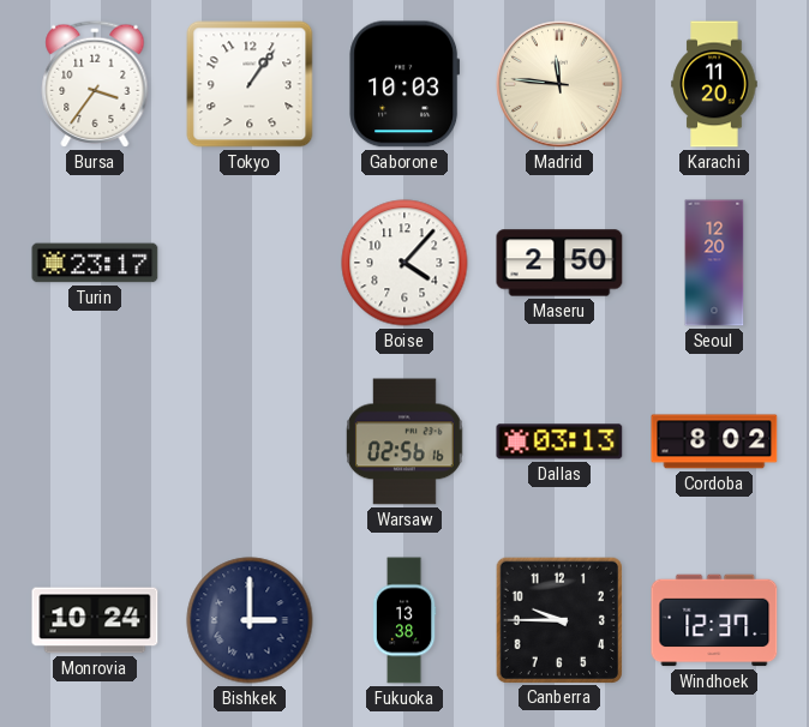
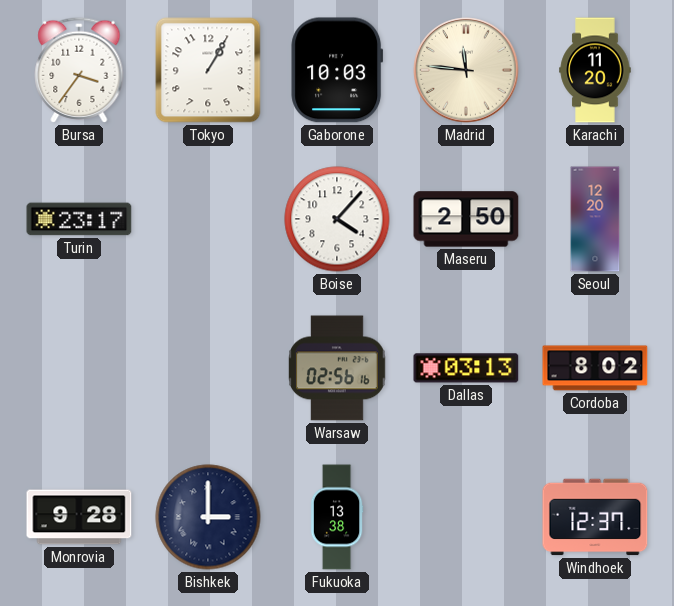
Tokyo: 1:06 -> 1:05 (208, 70)
Monrovia: 10:24 -> 9:28 (79, 517)
Canberra: 9:45 -> none (558, 619)
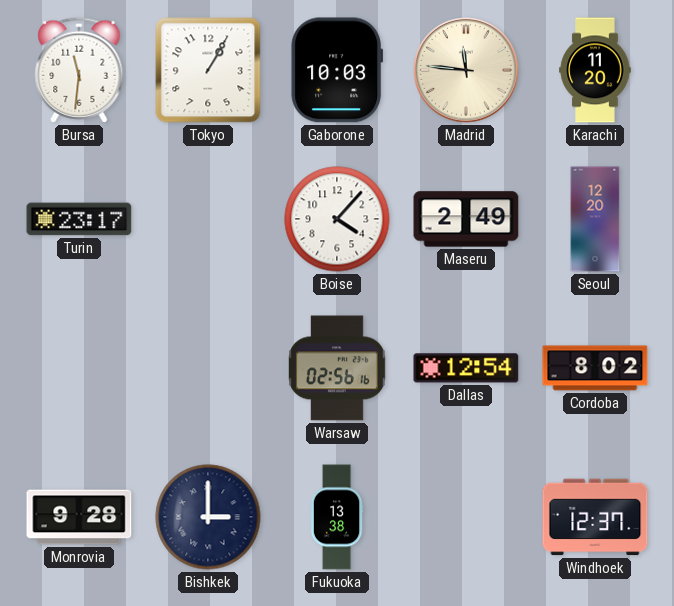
Bursa: 3:36 -> 11:31 (79, 70)
Maseru: 2:50 -> 2:49 (466, 219)
Dallas: 03:13 -> 12:54 (466, 368)
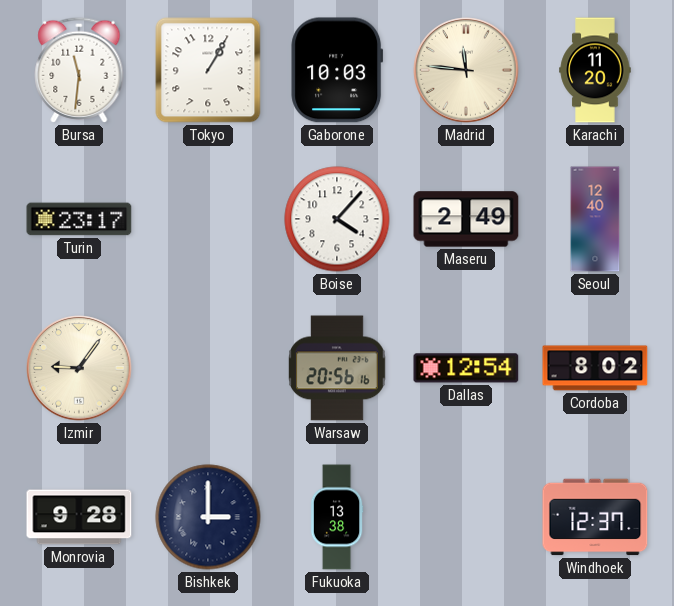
Seoul: 12:20 -> 12:40 (595, 219)
Izmir: none -> 9:06 (79, 368)
Warsaw: 02:56 -> 20:56 (338, 368)
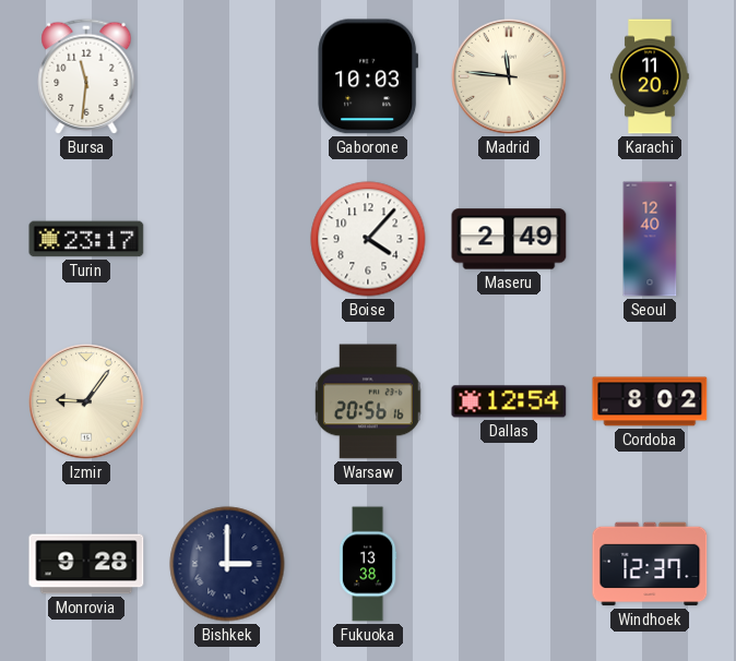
Tokyo: 1:05 -> none (208, 70)
